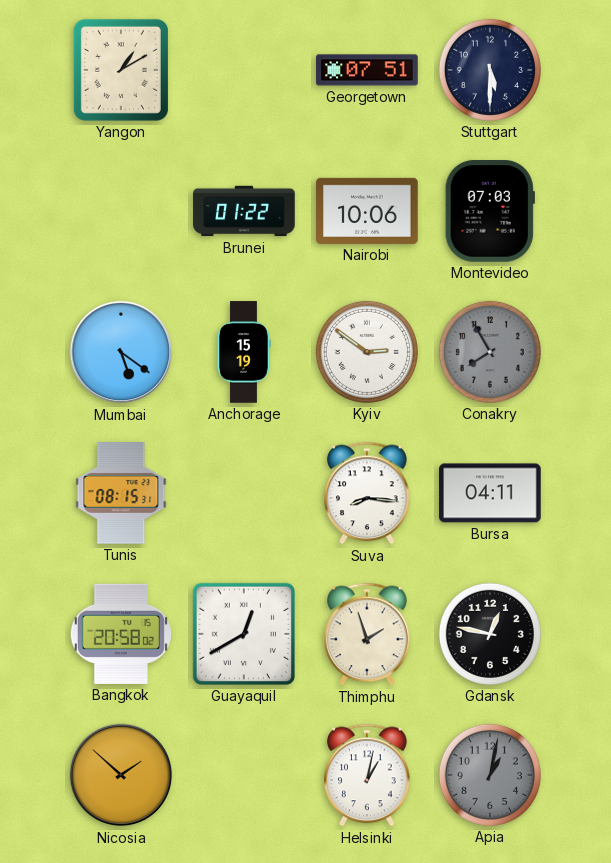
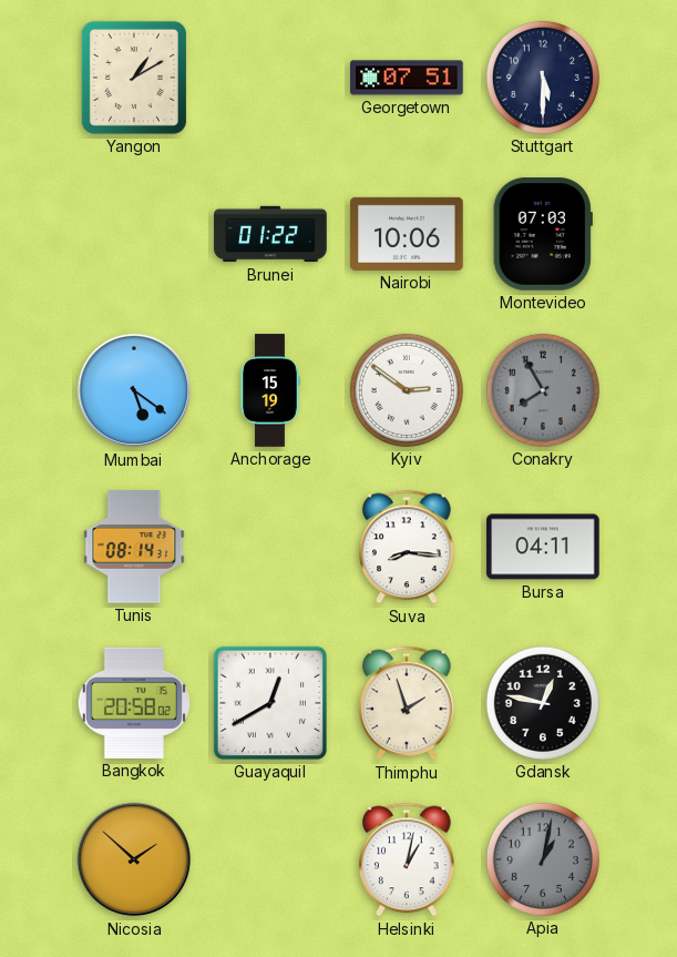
Tunis: 08:15 -> 08:14 (134, 547)
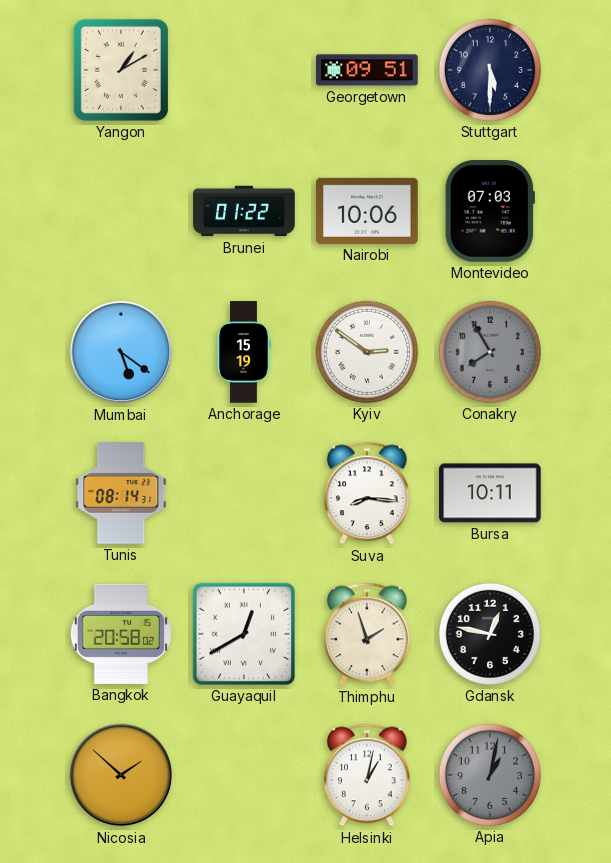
Georgetown: 07:51 -> 09:51 (367, 70)
Bursa: 04:11 -> 10:11 (490, 493)
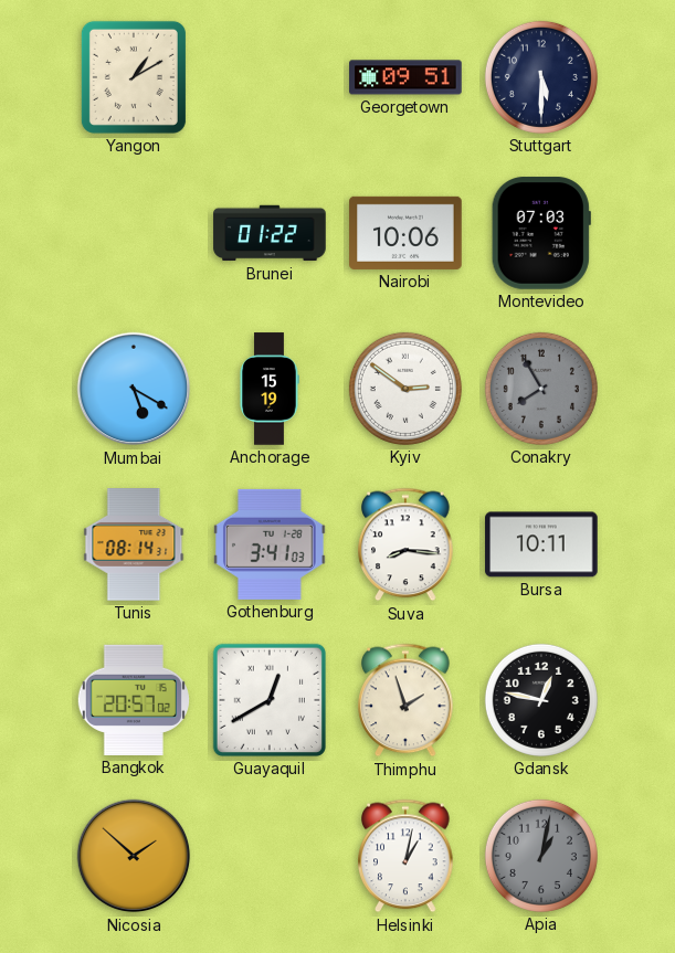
Mumbai: 5:21 -> 5:20 (134, 389)
Gothenburg: none -> 3:41 (271, 544)
Bangkok: 20:58 -> 20:57 (134, 700)
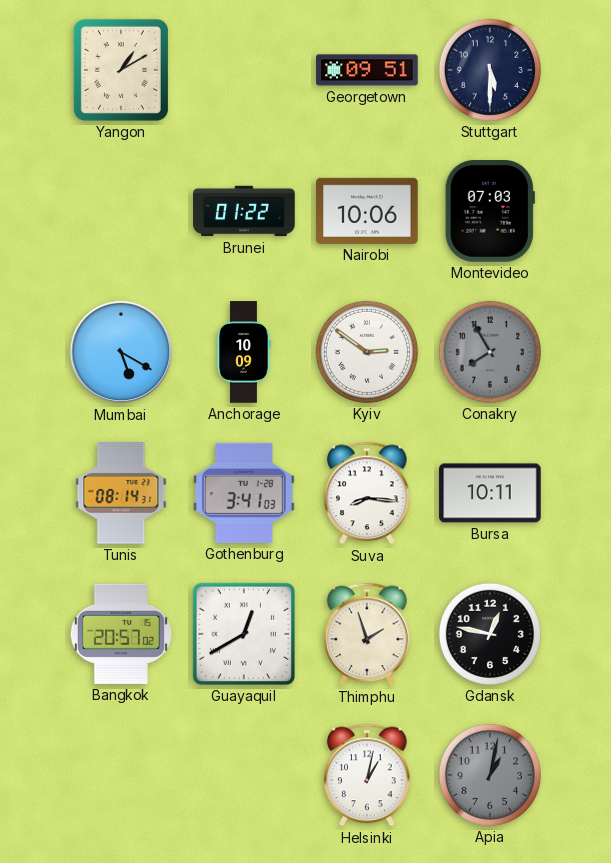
Anchorage: 15:19 -> 10:09 (244, 352)
Nicosia: 1:52 -> none (134, 856)
